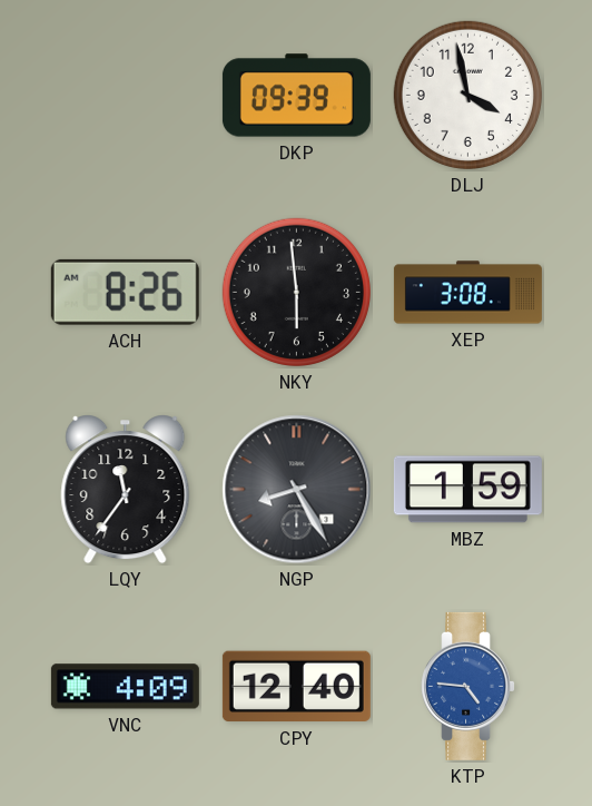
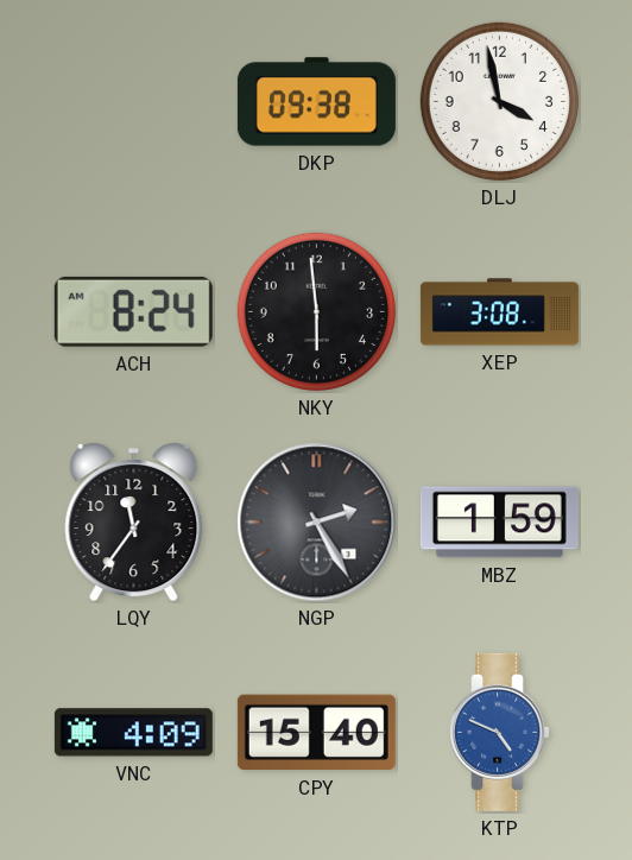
DKP: 09:39 -> 09:38 (316, 102)
ACH: 8:26 -> 8:24 (133, 311)
NGP: 8:25 -> 2:25 (317, 523)
CPY: 12:40 -> 15:40 (316, 733)
KTP: 4:46 -> 4:49 (500, 732)
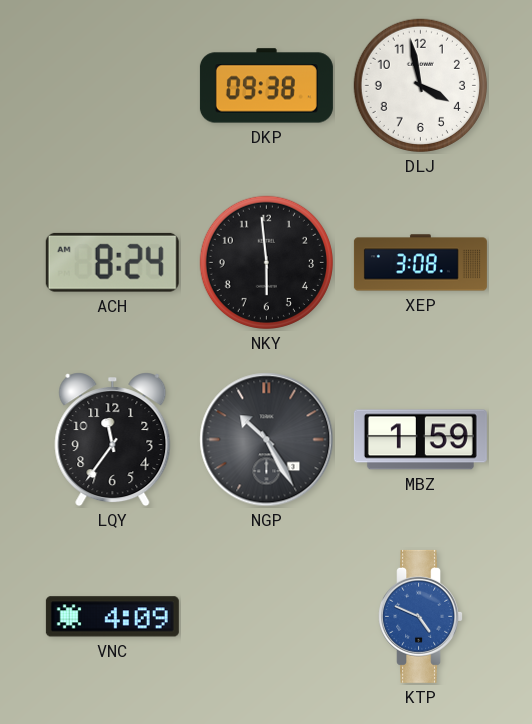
NGP: 2:25 -> 10:25 (267, 440)
CPY: 15:40 -> none (316, 733)
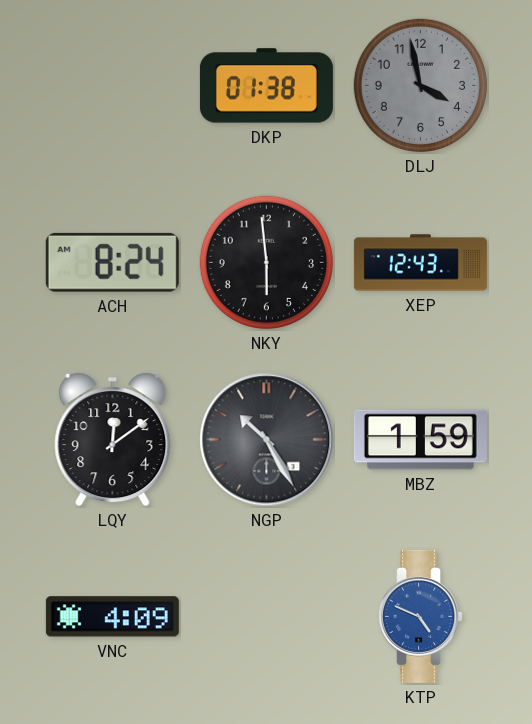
DKP: 09:38 -> 01:38 (266, 86)
DLJ dial: white -> grey (420, 85)
XEP: 3:08 -> 12:43 (420, 263)
LQY: 11:36 -> 12:09 (113, 440)
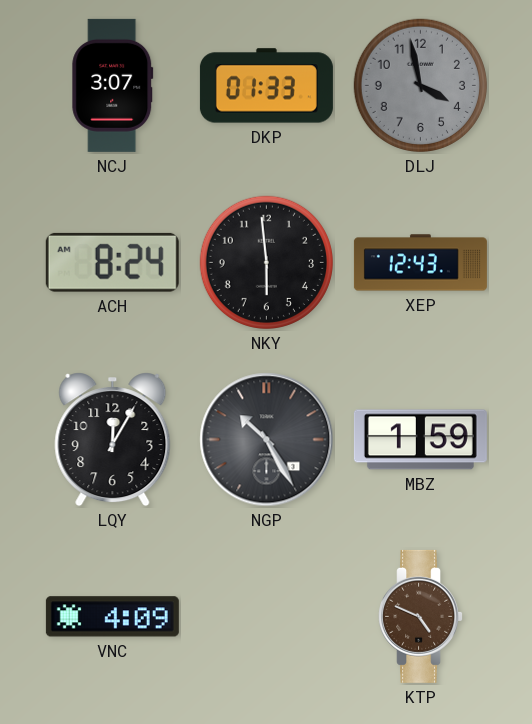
NCJ: none -> 3:07 (113, 85)
DKP: 01:38 -> 01:33 (266, 86)
LQY: 12:09 -> 12:05 (113, 440)
KTP dial: blue -> brown (421, 616)
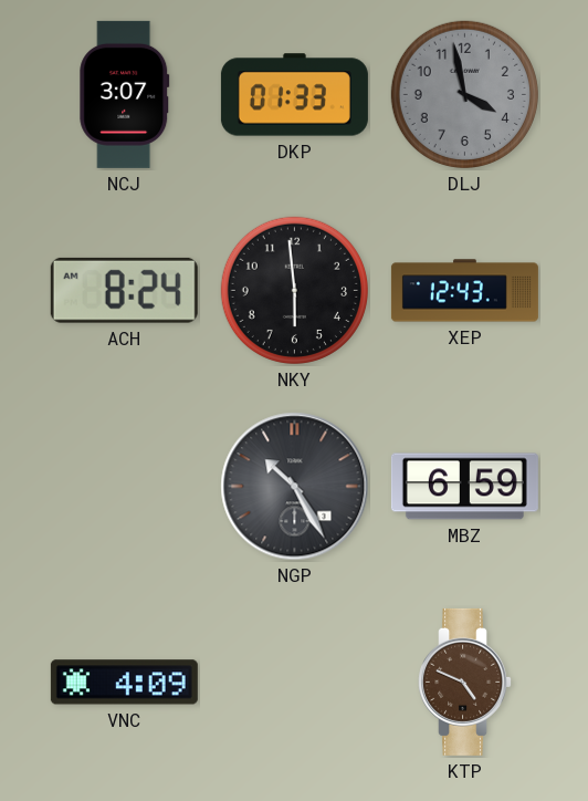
LQY: 12:05 -> none (113, 440)
MBZ: 1:59 -> 6:59 (464, 487)
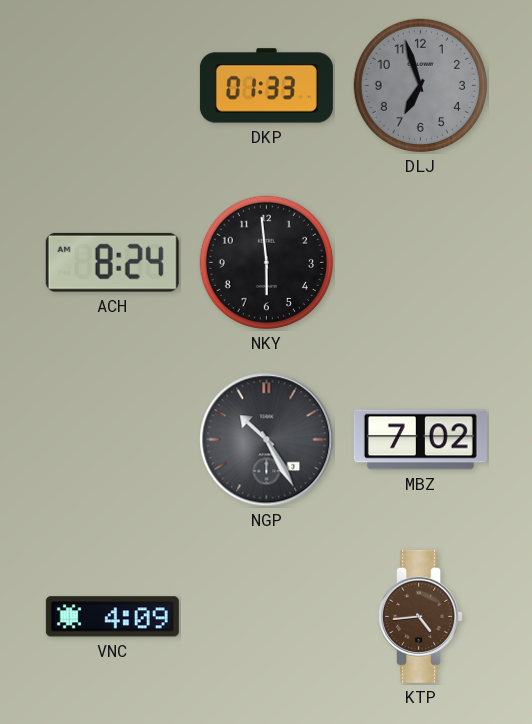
NCJ: 3:07 -> none (125, 94)
DLJ: 3:58 -> 6:57 (420, 85)
XEP: 12:43 -> none (464, 291)
MBZ: 6:59 -> 7:02 (420, 440)
KTP: 4:49 -> 4:44 (421, 616)
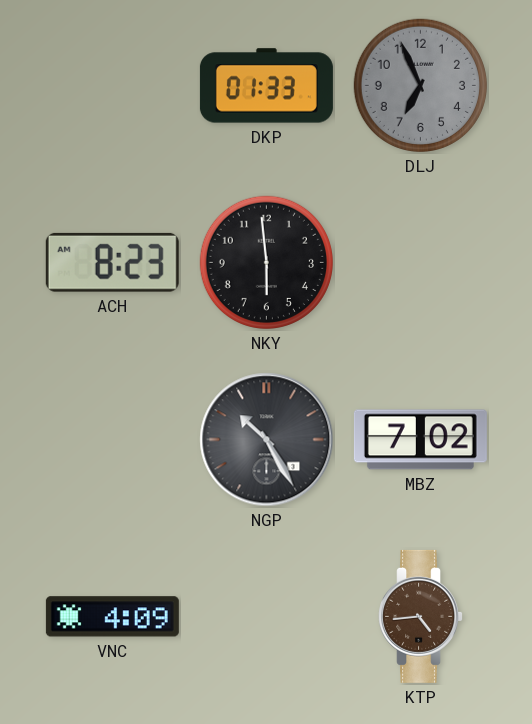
DLJ: 6:57 -> 6:56 (420, 85)
ACH: 8:24 -> 8:23 (112, 262)
